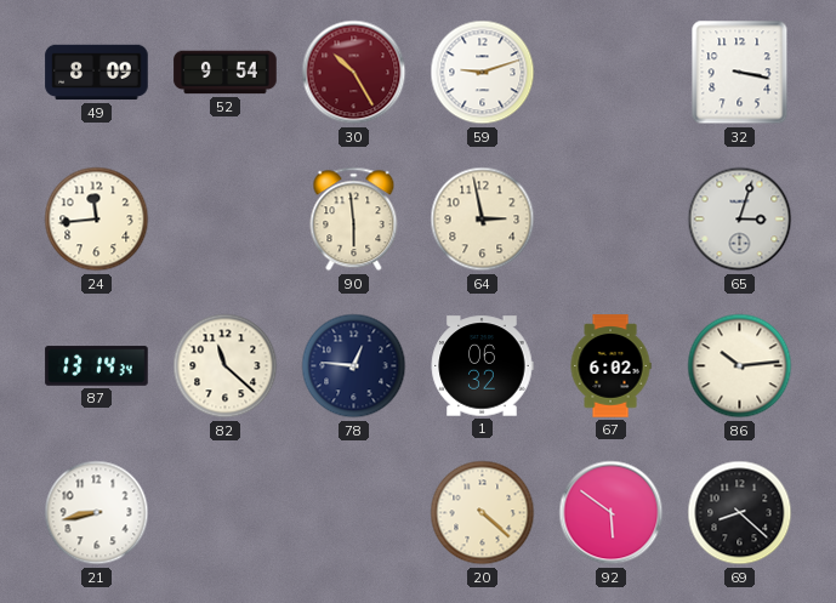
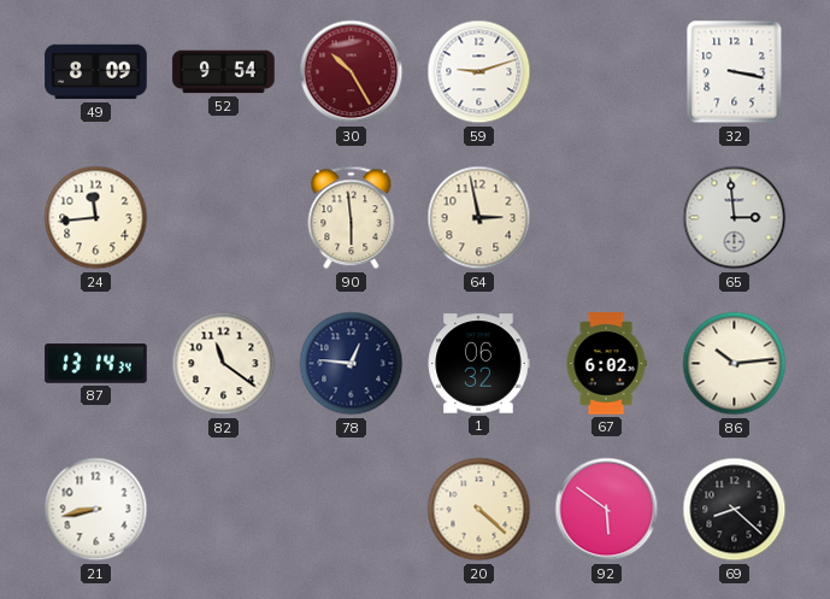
65: 3:03 -> 2:59 (735, 218)
82: 11:22 -> 11:21 (224, 364)
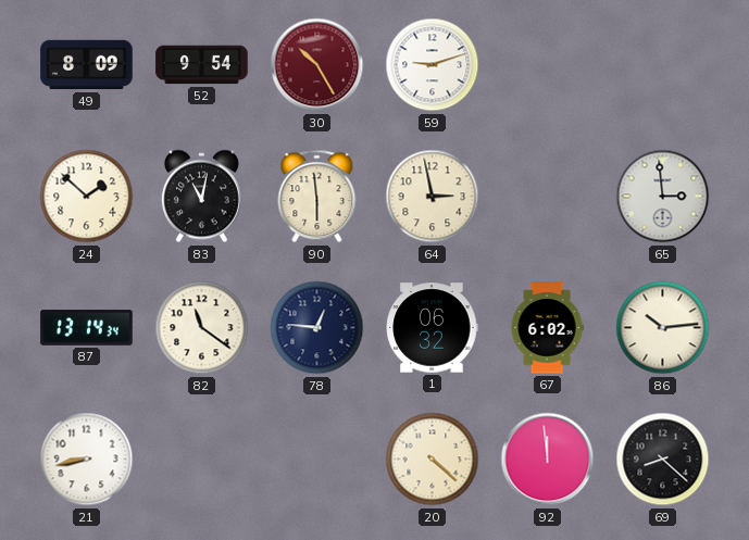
32: 3:17 -> none (735, 72)
24: 11:44 -> 1:52 (87, 197)
83: none -> 11:02 (201, 197)
92: 5:51 -> 11:59 (548, 460)
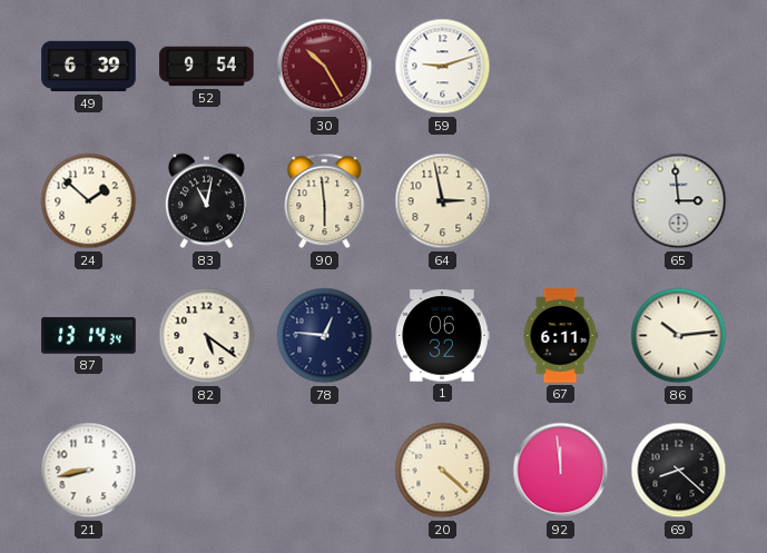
49: 8:09 -> 6:39 (89, 67)
82: 11:21 -> 5:21 (207, 336)
67: 6:02 -> 6:11 (560, 336)
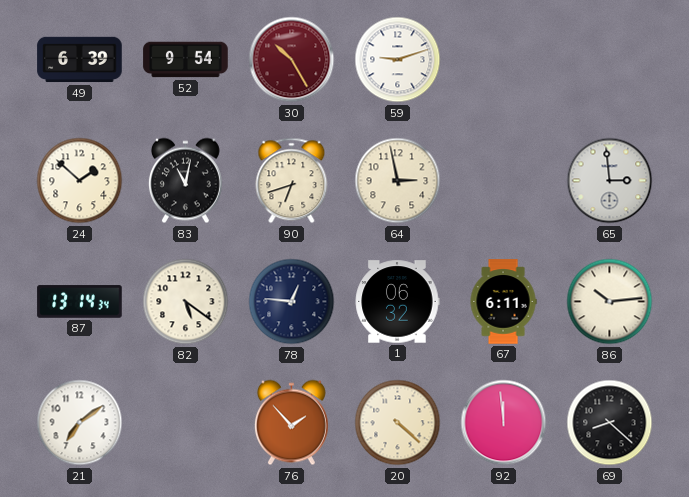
90: 5:59 -> 6:42 (292, 181)
21: 8:43 -> 7:09 (80, 423)
76: none -> 1:53 (291, 423)
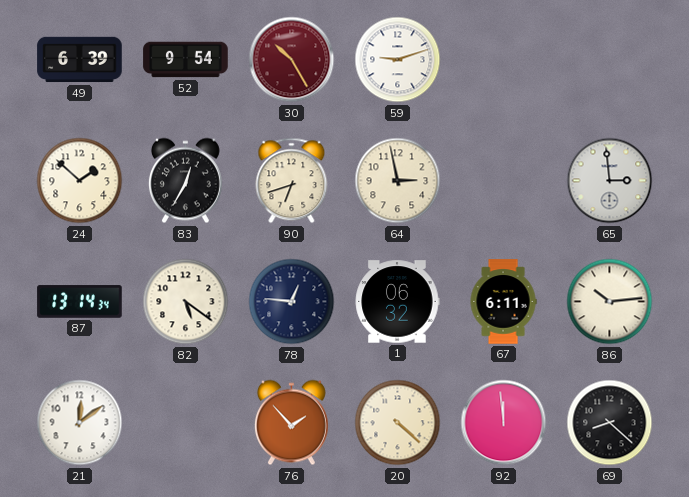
83: 11:02 -> 12:35 (185, 181)
21: 7:09 -> 12:09 (80, 423)
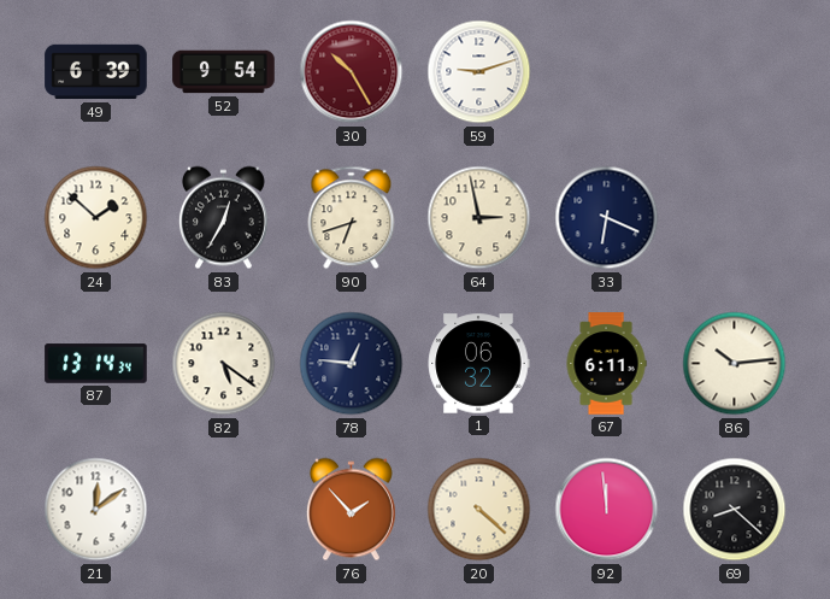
33: none -> 6:19 (607, 218)
65: 2:59 -> none (610, 181)
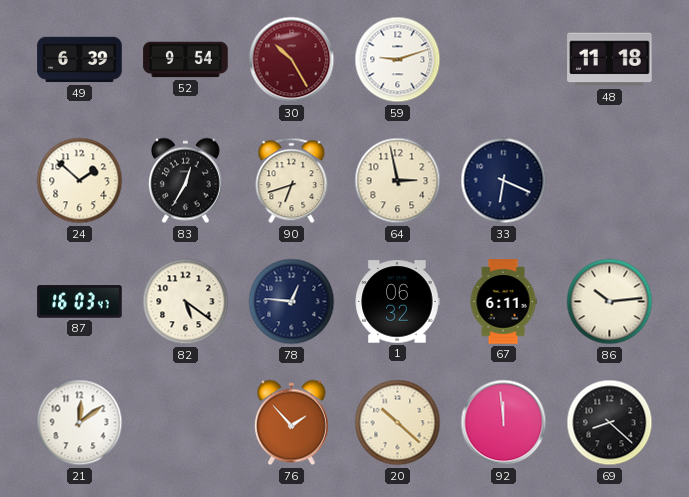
48: none -> 11:18 (610, 60)
87: 13:14 -> 16:03 (80, 302)
20: 4:22 -> 10:22 (398, 423)
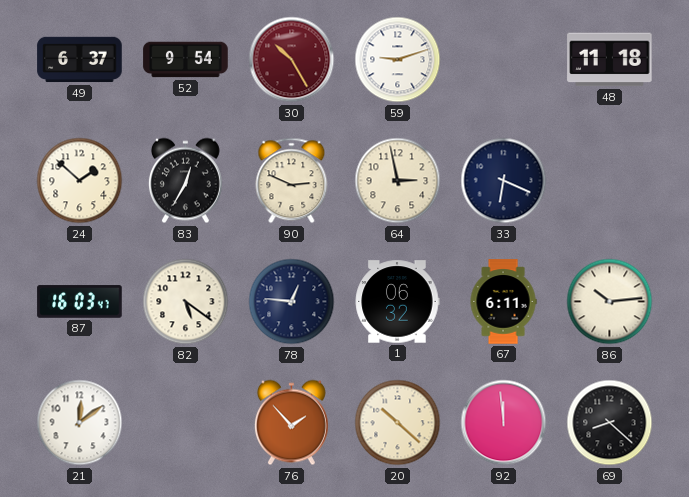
49: 6:39 -> 6:37 (80, 60)
90: 6:42 -> 2:49 (292, 181)
